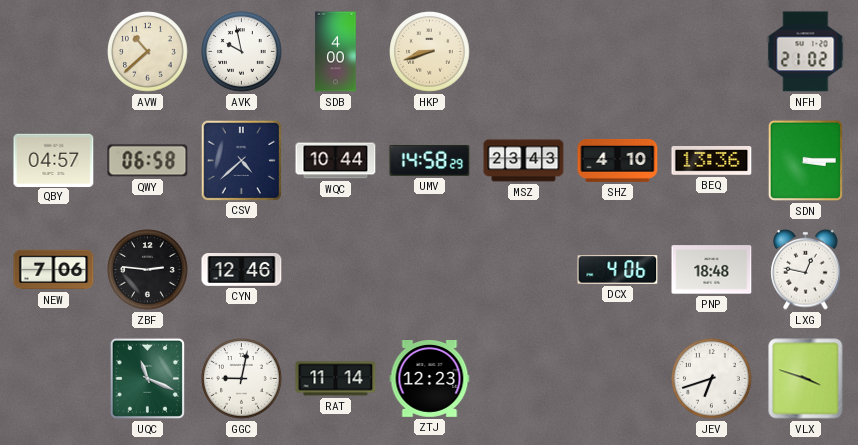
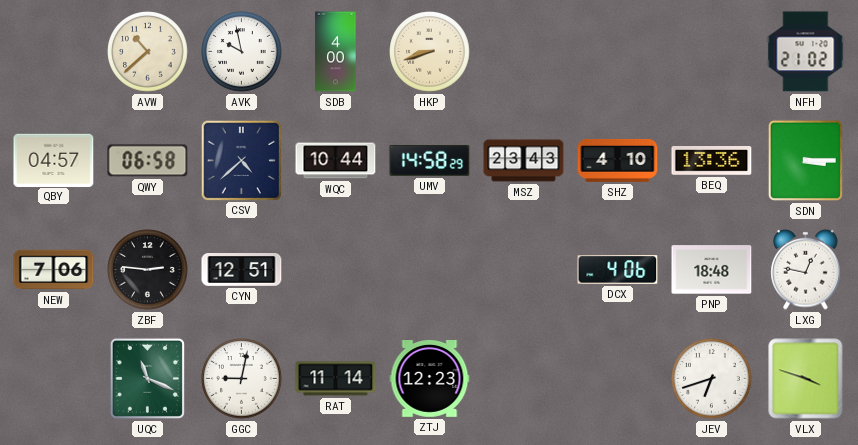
CYN: 12:46 -> 12:51 (242, 270)
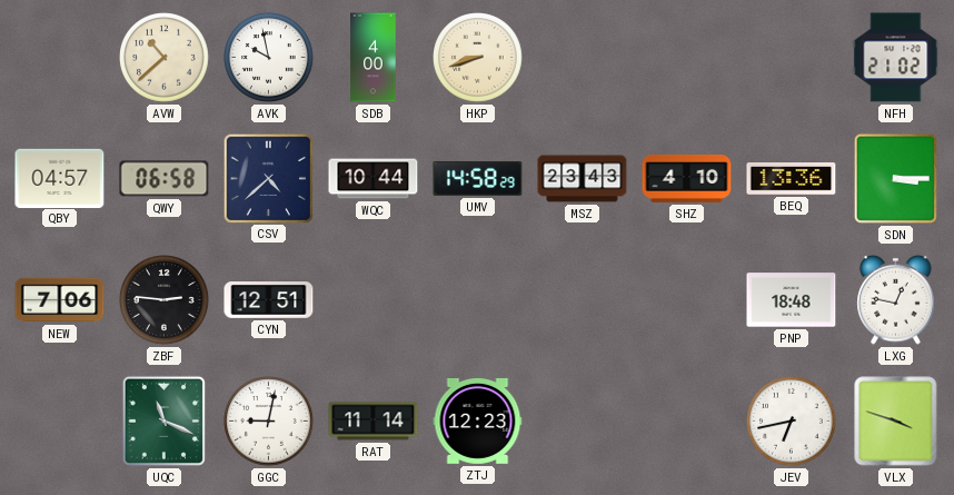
DCX: 4:06 -> none (618, 270)
JEV: 6:42 -> 6:43 (792, 422)
